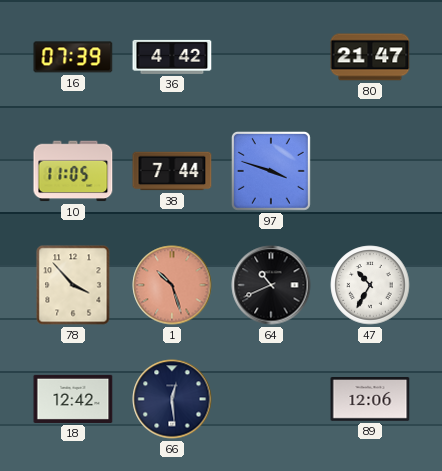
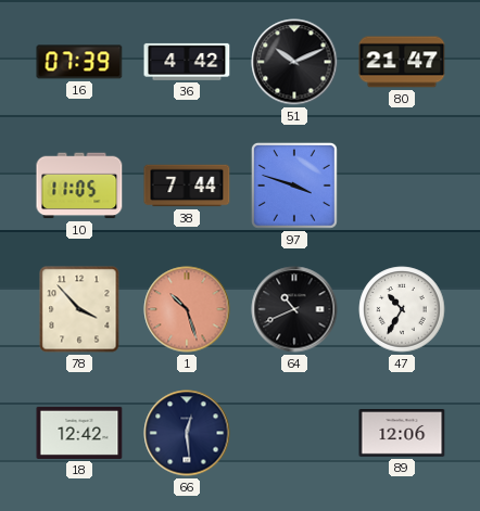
51: none -> 10:11 (294, 62)
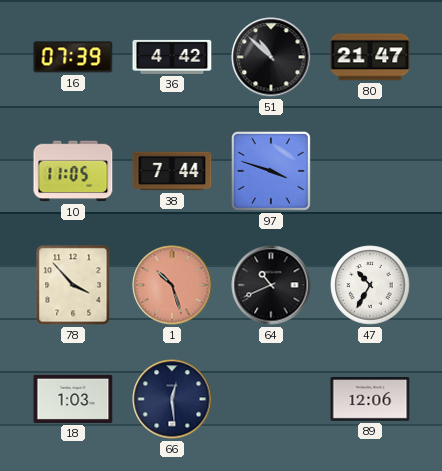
51: 10:11 -> 10:52 (271, 57)
18: 12:42 -> 1:03 (73, 399)
